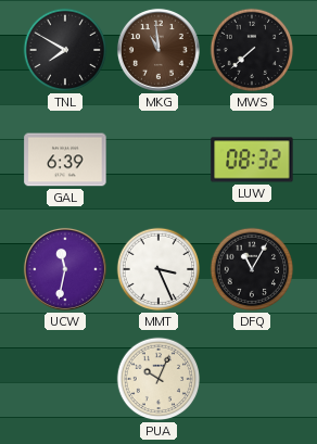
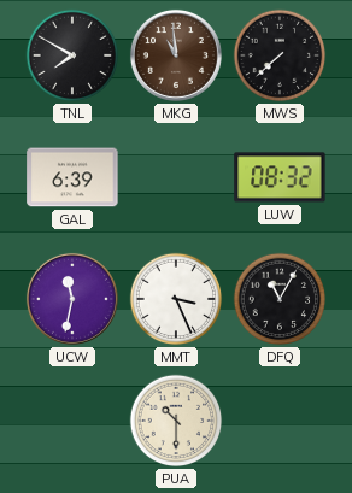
PUA: 10:04 -> 10:30 (176, 421)
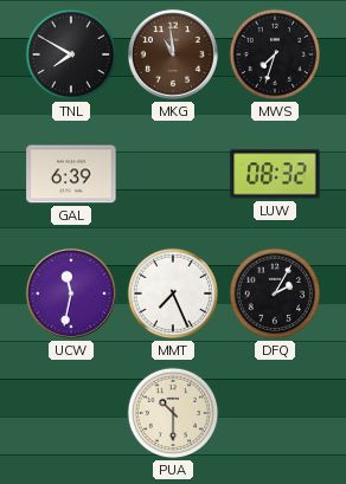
MWS: 7:38 -> 7:33 (275, 54)
MMT: 3:26 -> 7:26 (173, 293)
DFQ: 11:05 -> 2:05 (275, 293)
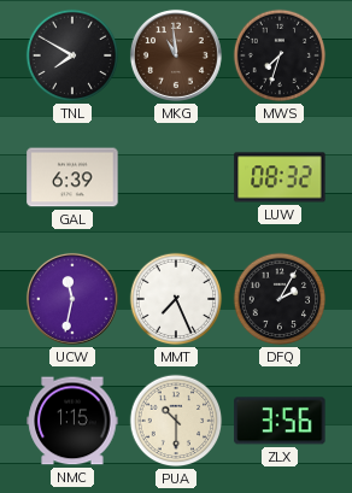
NMC: none -> 1:15 (72, 421)
ZLX: none -> 3:56 (280, 421)
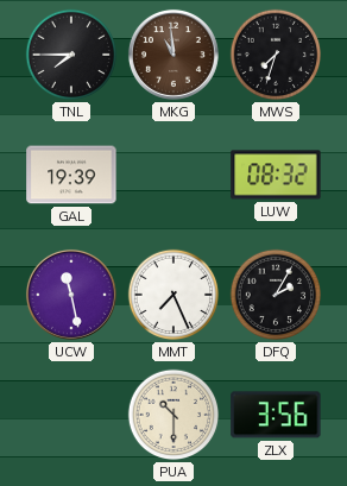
TNL: 7:50 -> 7:45 (71, 55)
GAL: 6:39 -> 19:39 (71, 175)
UCW: 11:32 -> 11:28 (71, 295)
NMC: 1:15 -> none (72, 421)
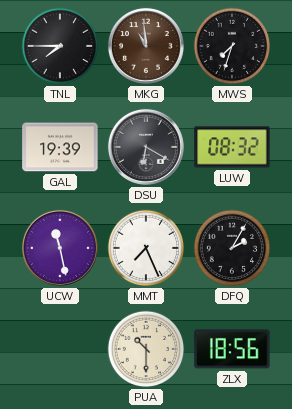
DSU: none -> 6:20 (146, 147)
ZLX: 3:56 -> 18:56 (232, 349)
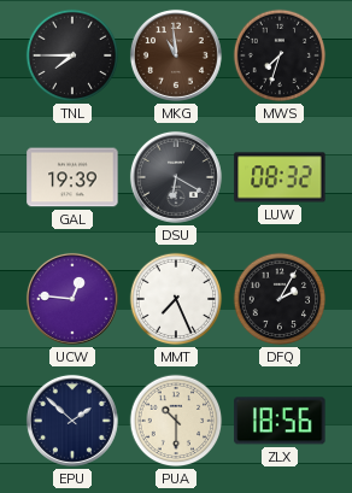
UCW: 11:28 -> 12:46 (72, 299)
EPU: none -> 1:52 (72, 421)
